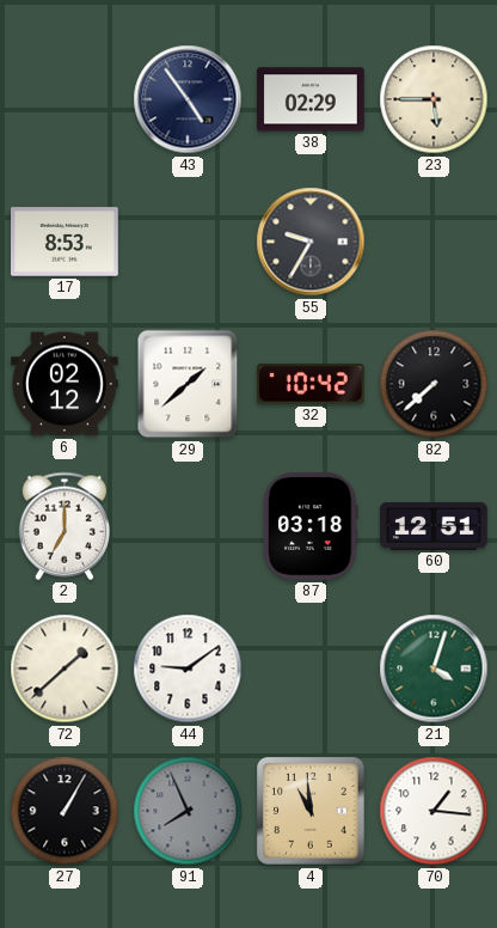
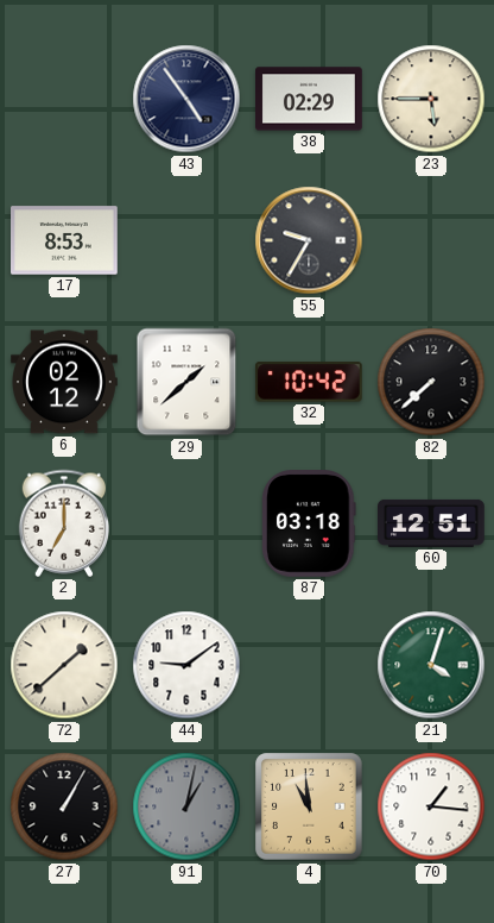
91: 7:56 -> 1:02 (186, 806)
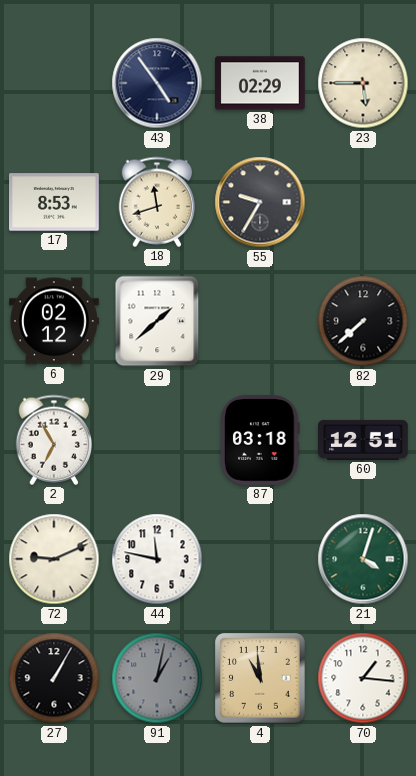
18: none -> 11:42 (156, 202)
32: 10:42 -> none (309, 382)
2: 7:00 -> 6:55 (53, 440)
72: 1:38 -> 9:11 (54, 559)
44: 9:09 -> 11:47 (157, 559)
